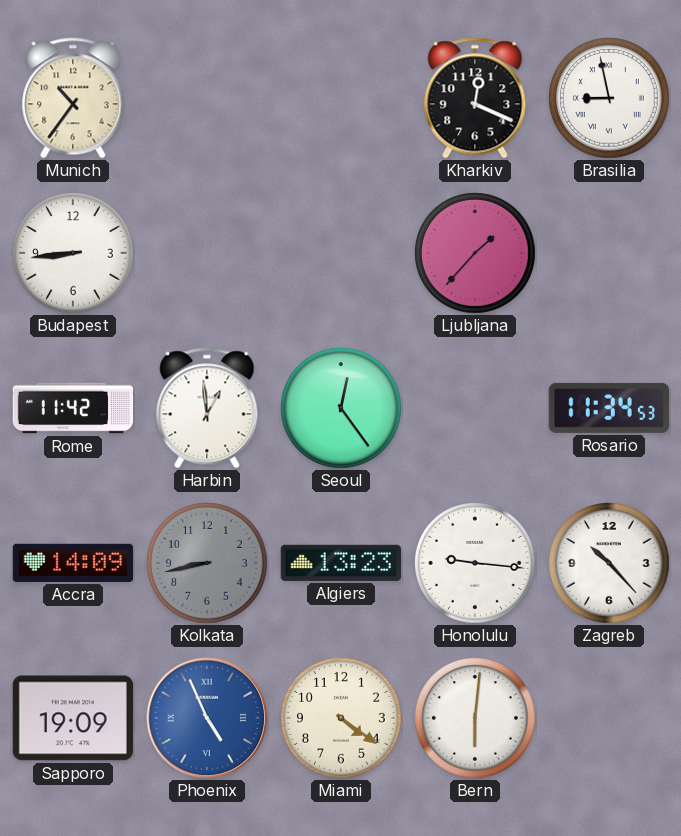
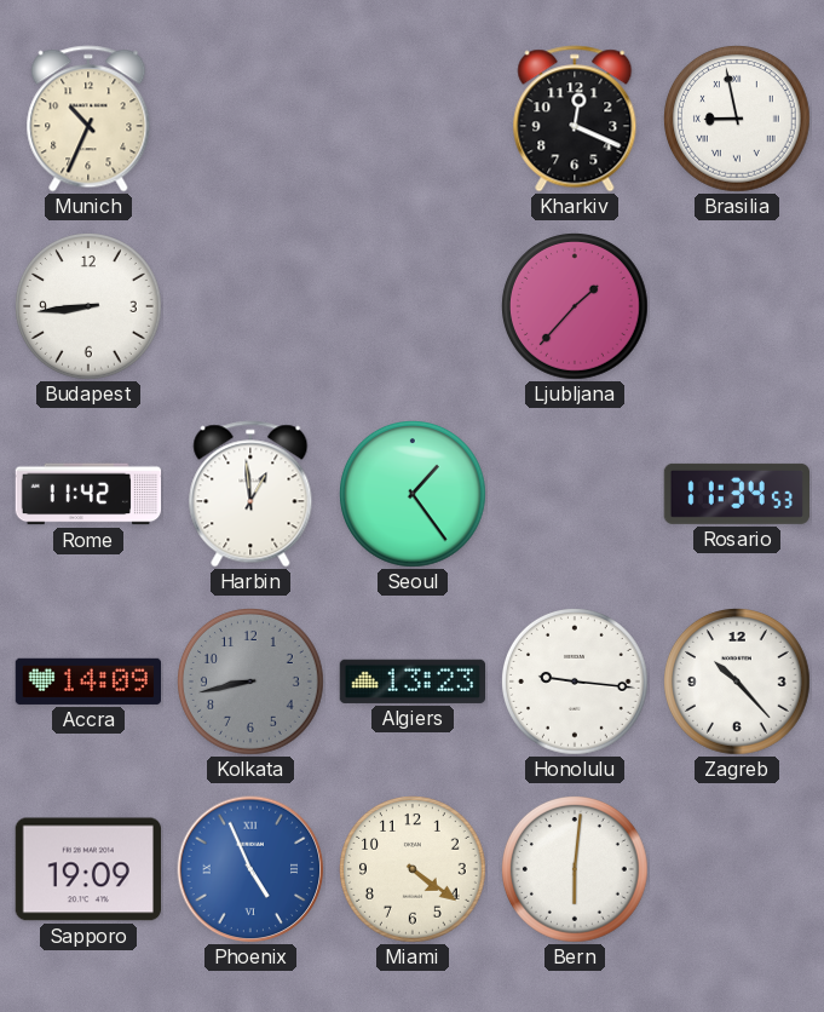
Munich: 10:36 -> 10:34 (88, 119)
Seoul: 12:24 -> 1:24 (414, 495)
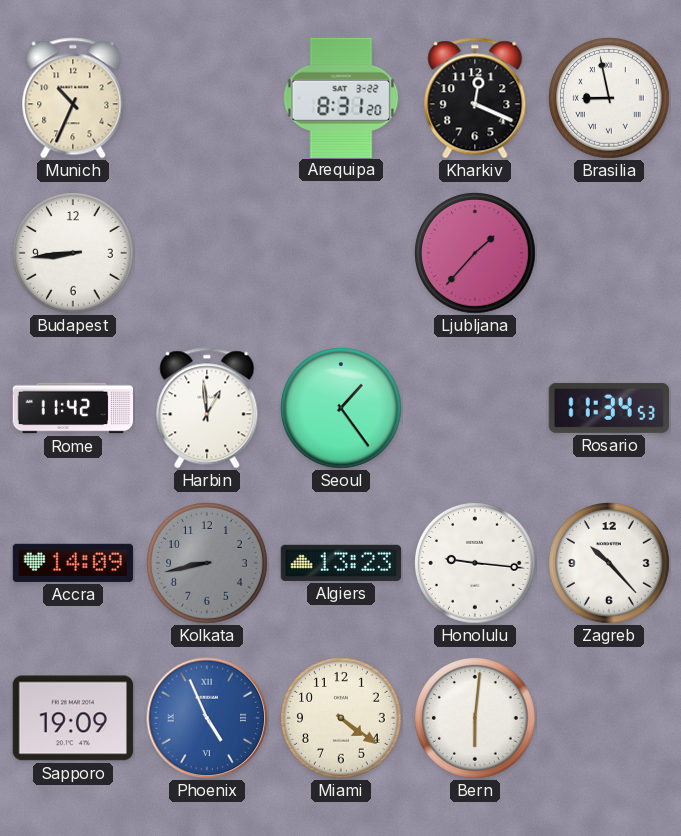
Arequipa: none -> 8:31 (341, 97)
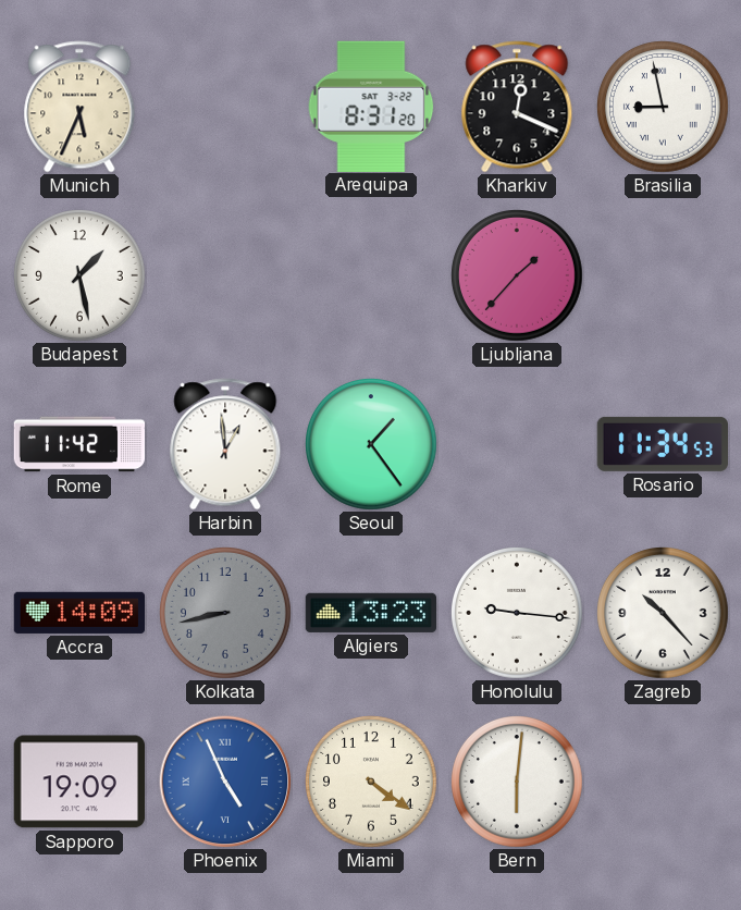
Munich: 10:34 -> 5:34 (79, 107)
Budapest: 8:44 -> 1:28 (81, 276)
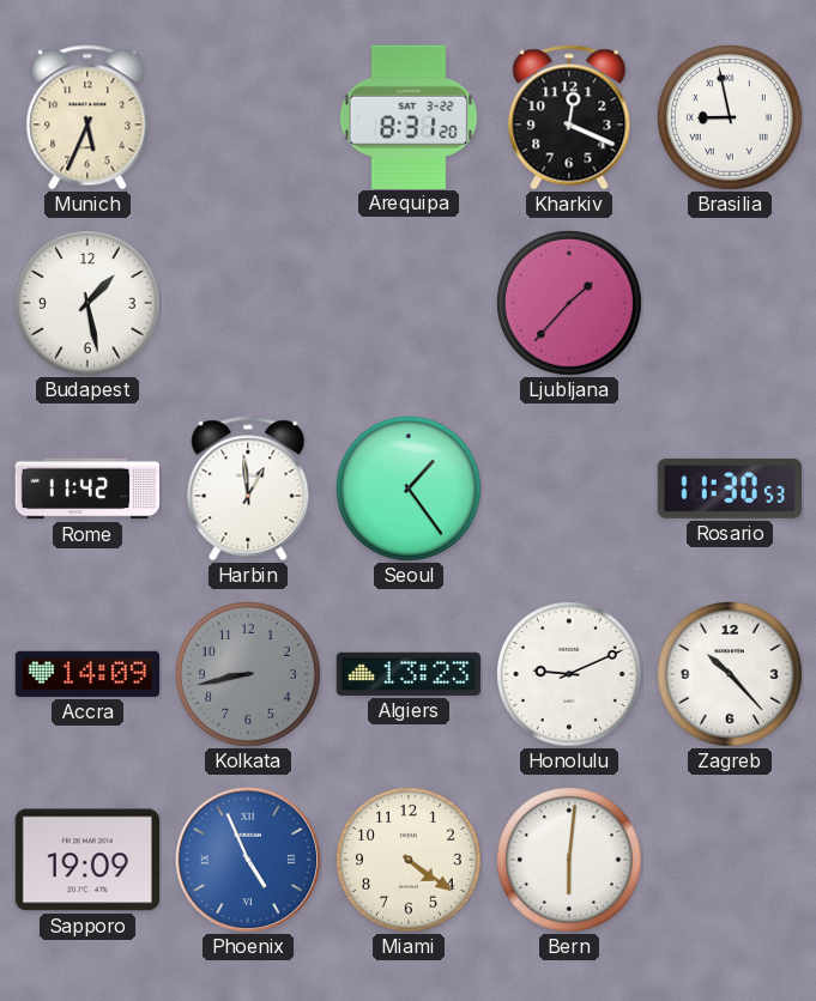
Rosario: 11:34 -> 11:30 (729, 489)
Honolulu: 9:16 -> 9:11 (570, 675)
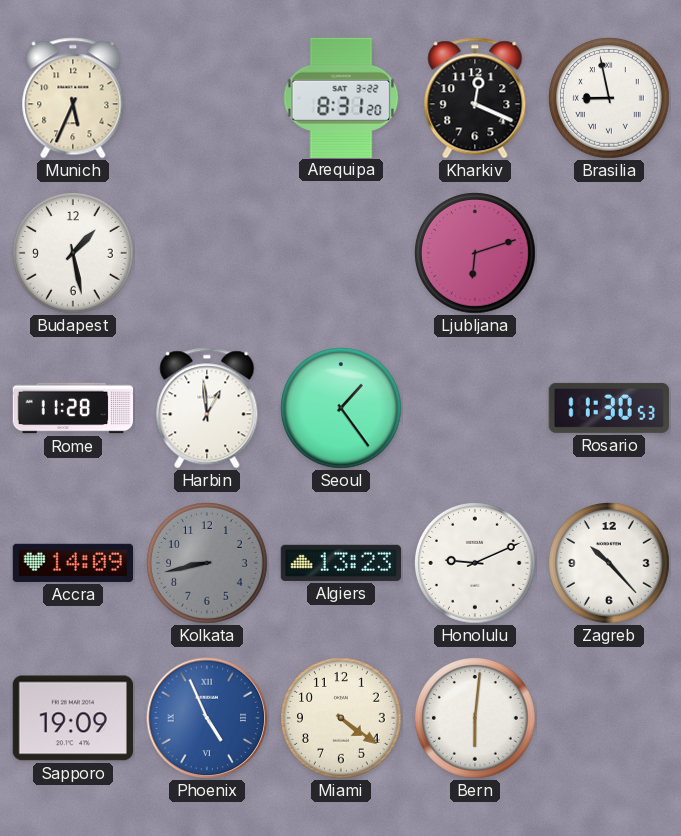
Ljubljana: 1:37 -> 6:12 (476, 254)
Rome: 11:42 -> 11:28 (73, 408)
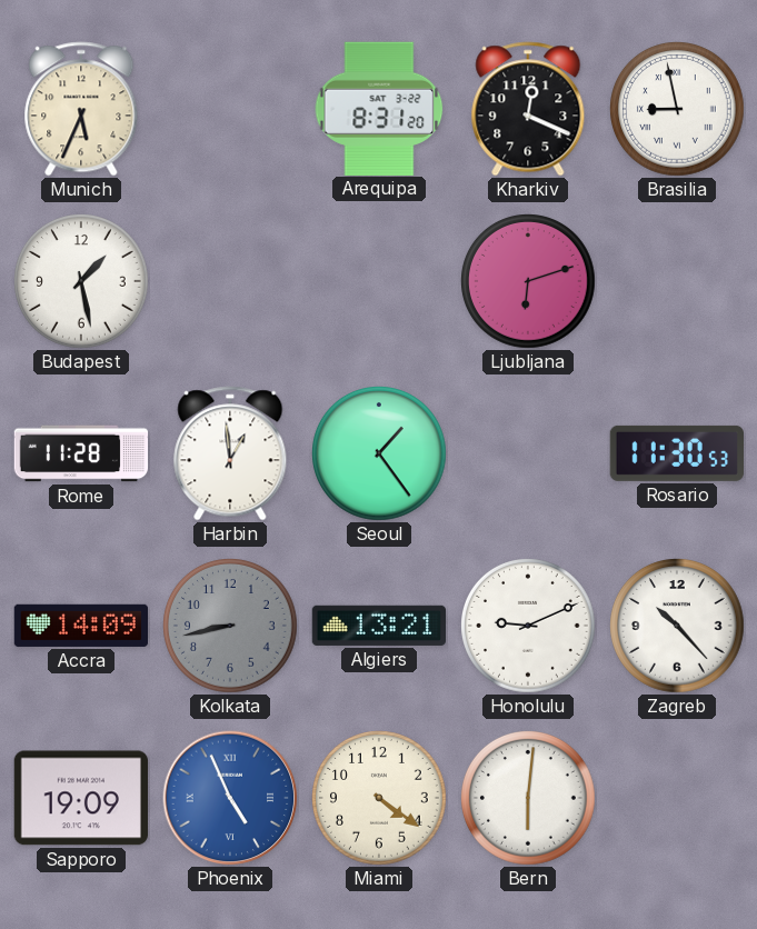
Algiers: 13:23 -> 13:21 (378, 626)
